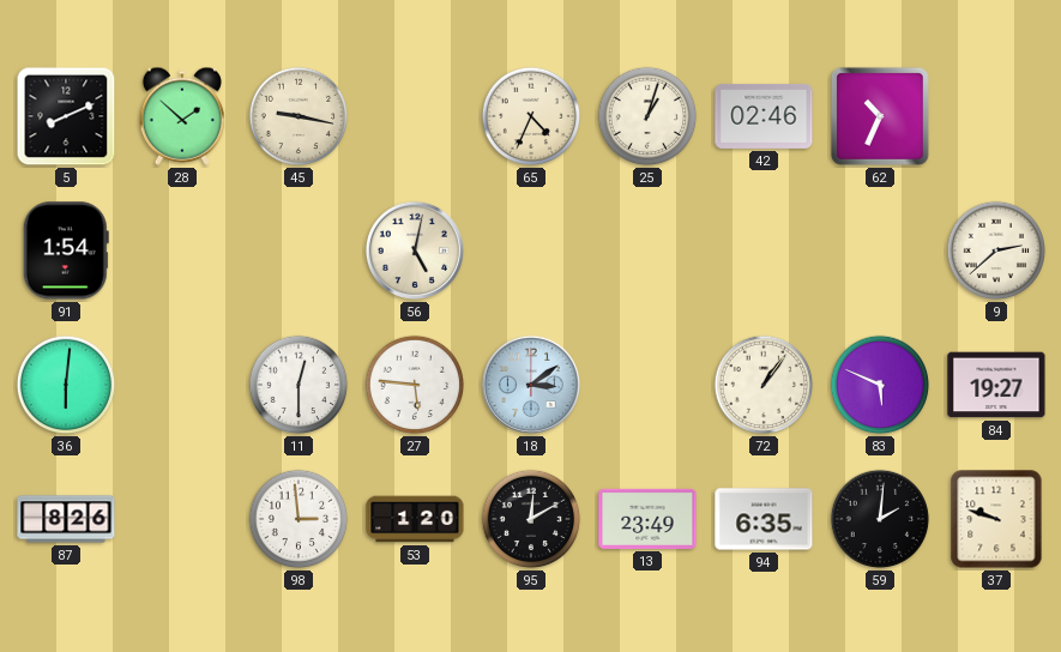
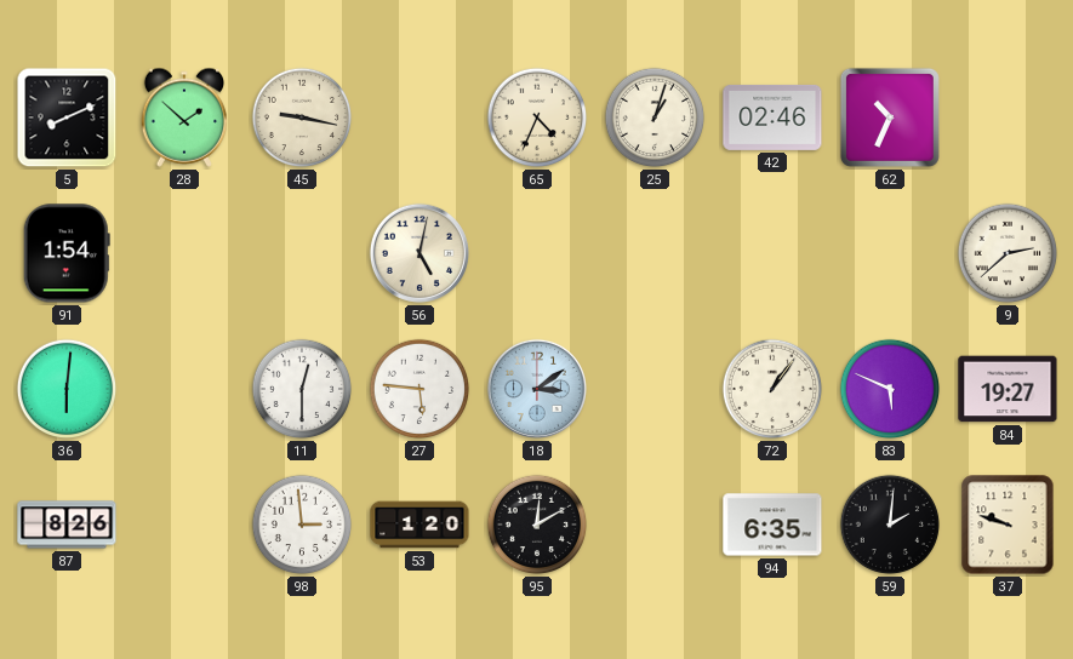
13: 23:49 -> none (647, 519)
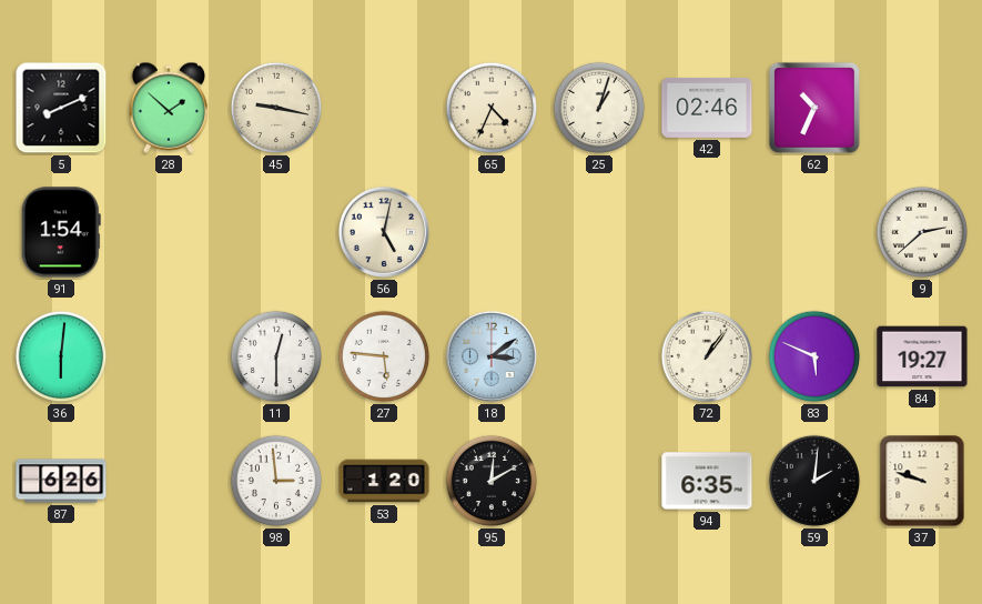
87: 8:26 -> 6:26 (61, 481)
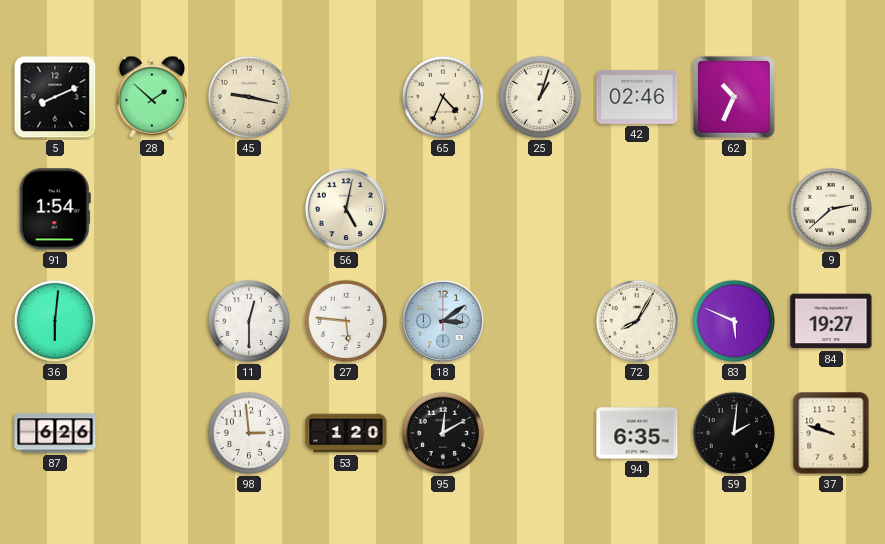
72: 1:06 -> 8:05 (637, 321)
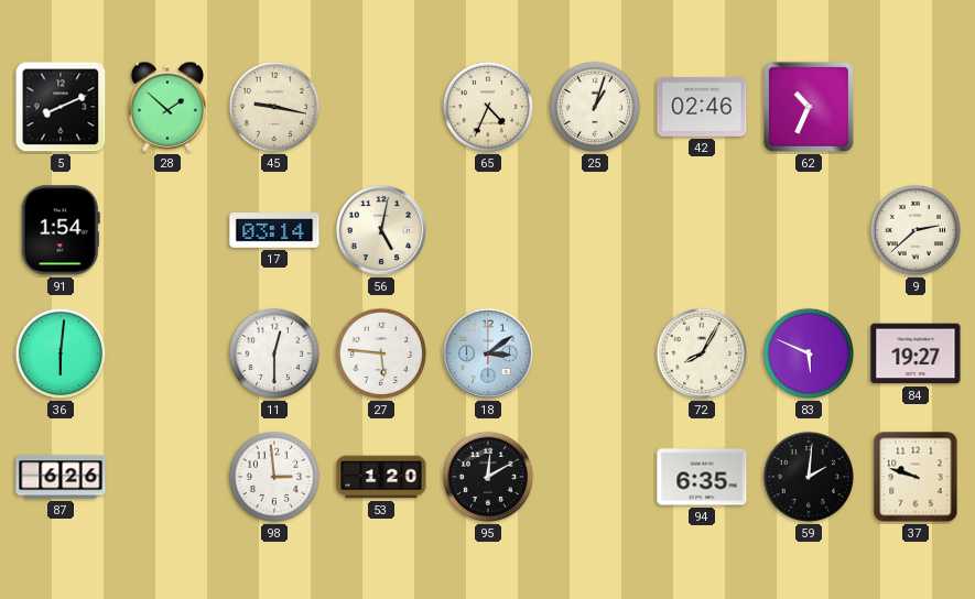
17: none -> 03:14 (274, 231)
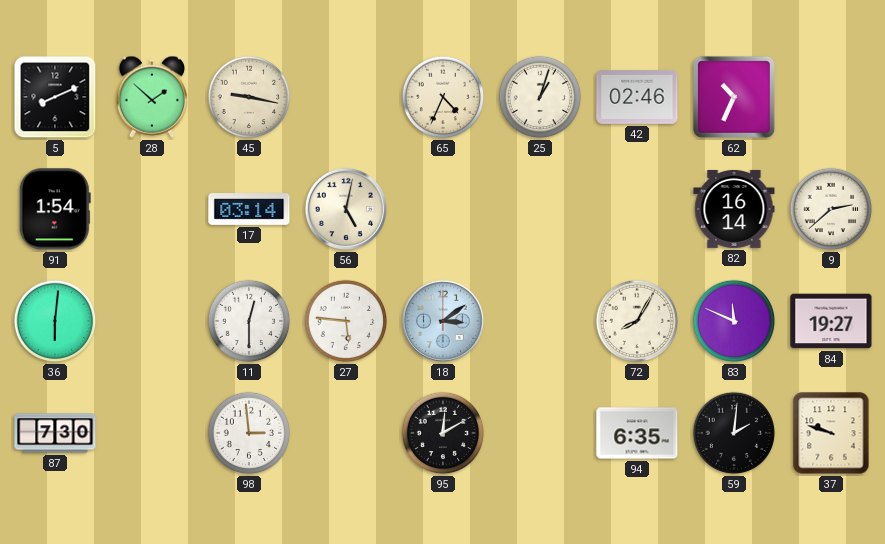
82: none -> 16:14 (734, 209)
83: 5:49 -> 11:49 (734, 321)
87: 6:26 -> 7:30 (55, 433)
53: 1:20 -> none (381, 477)
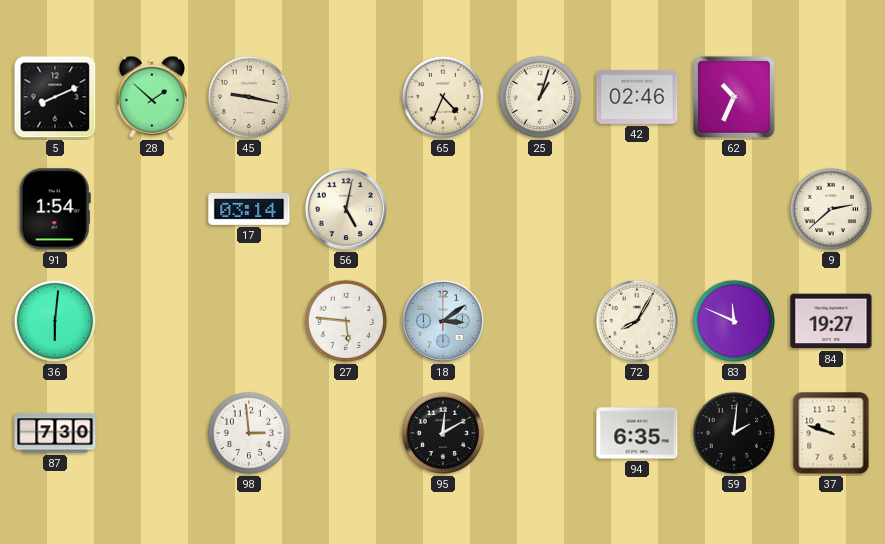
82: 16:14 -> none (734, 209)
11: 12:30 -> none (249, 321)
